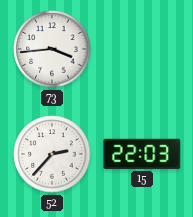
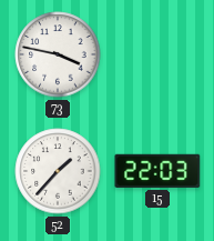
73: 3:44 -> 3:47 (58, 54)
52: 2:37 -> 1:37 (58, 171)
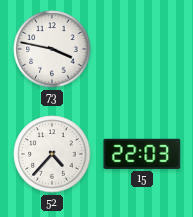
52: 1:37 -> 4:37 (52, 154)
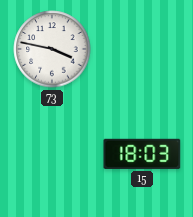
52: 4:37 -> none (52, 154)
15: 22:03 -> 18:03 (142, 154)
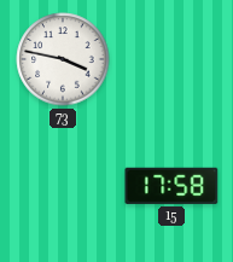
15: 18:03 -> 17:58 (171, 186)
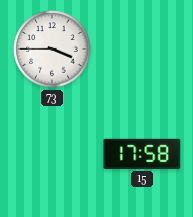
73: 3:47 -> 3:45 (52, 49)
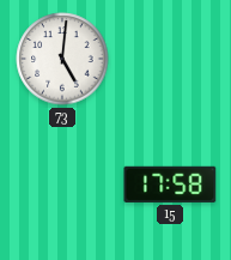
73: 3:45 -> 5:01 (62, 59)
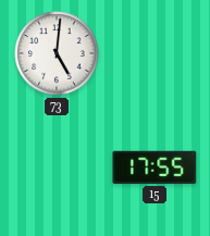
15: 17:58 -> 17:55 (155, 167)
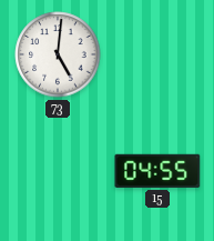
15: 17:55 -> 04:55 (157, 171)
